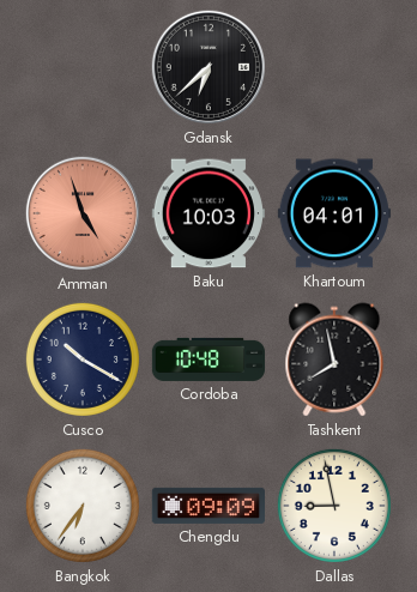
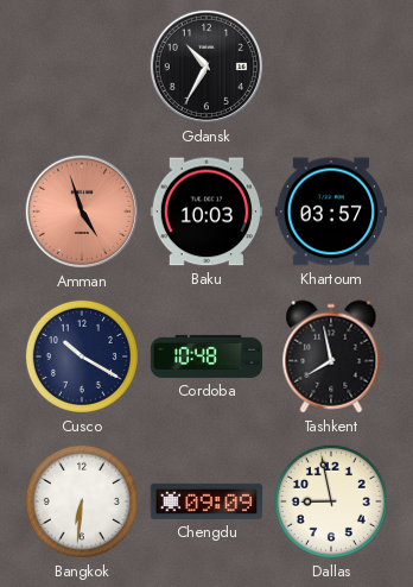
Gdansk: 6:38 -> 10:35 (206, 67)
Khartoum: 04:01 -> 03:57 (330, 212)
Bangkok: 6:36 -> 6:31 (82, 501)
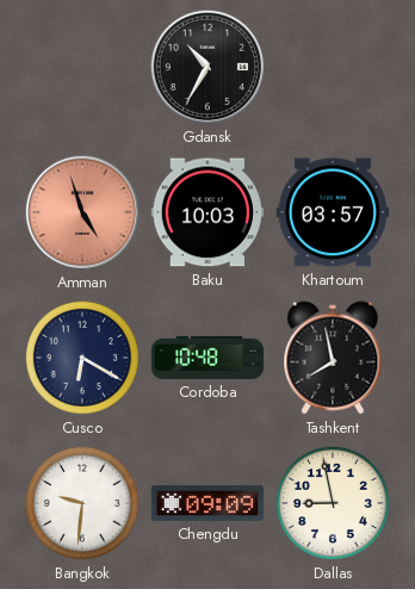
Cusco: 10:20 -> 6:20 (82, 358)
Bangkok: 6:31 -> 9:31 (82, 503)
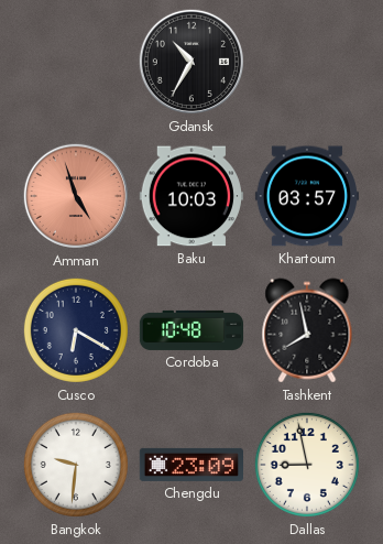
Chengdu: 09:09 -> 23:09 (190, 465)
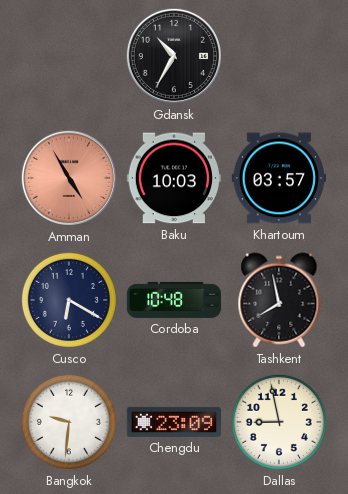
Amman: 4:57 -> 4:55 (69, 178)
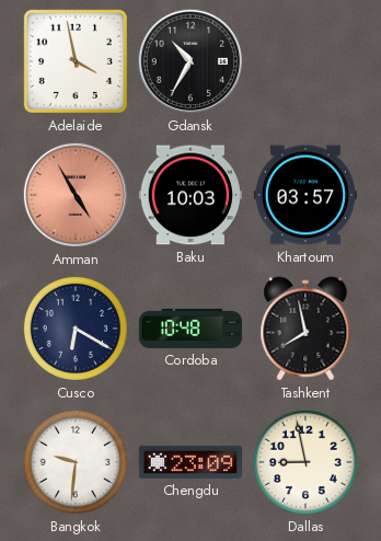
Adelaide: none -> 3:58 (76, 61)
